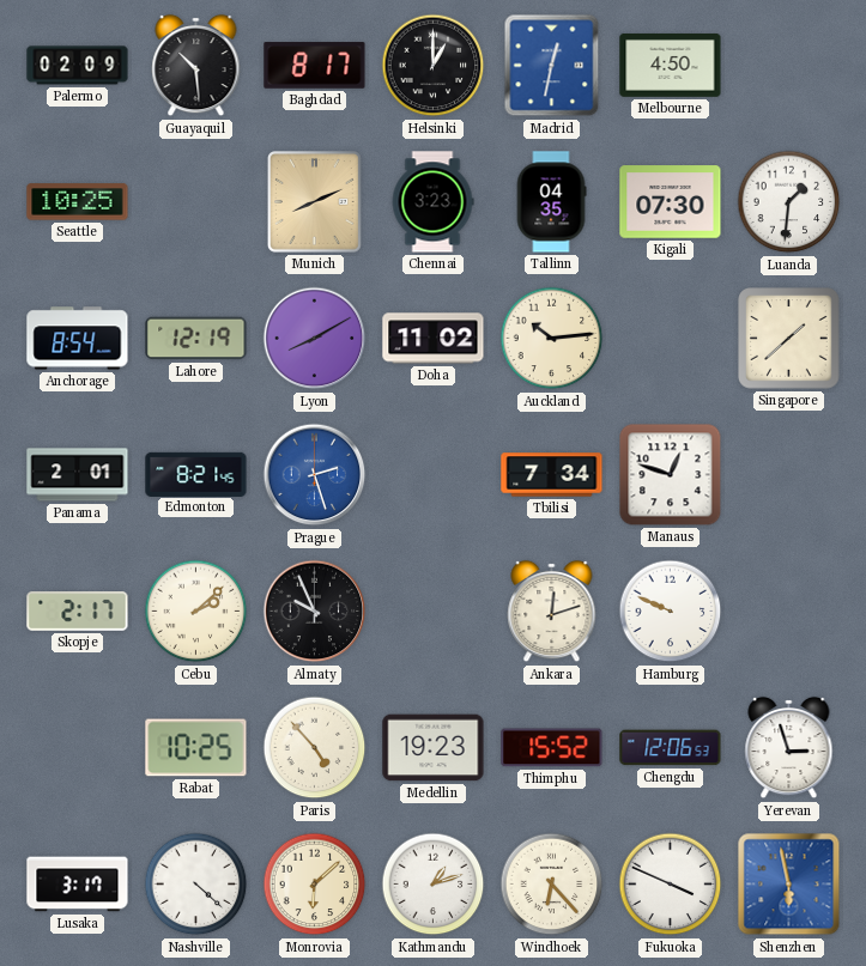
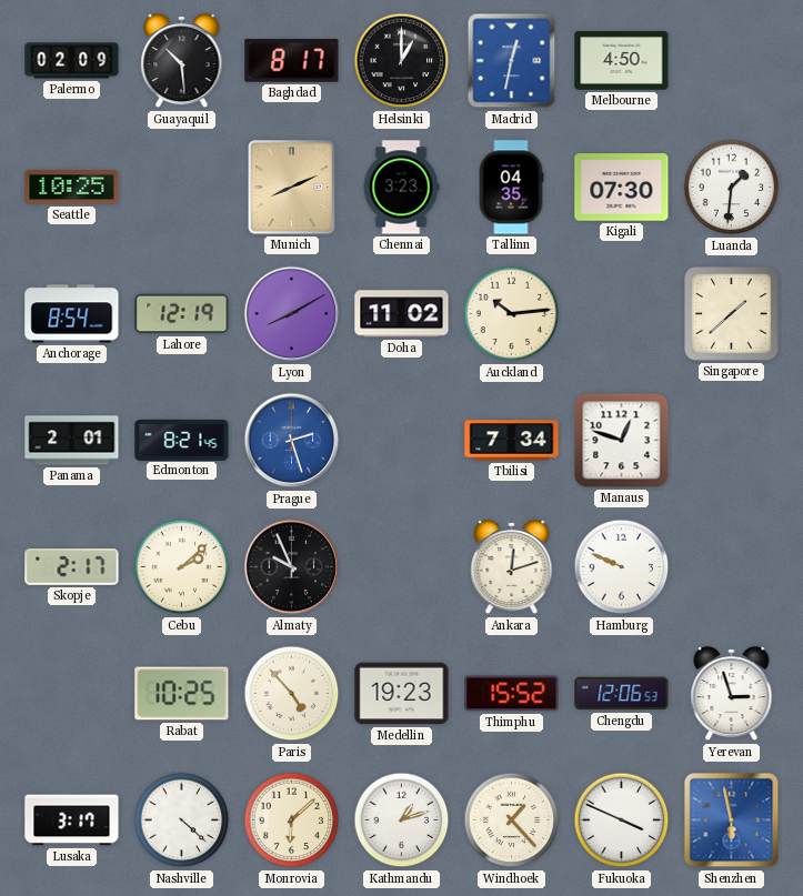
Windhoek: 6:23 -> 1:23 (512, 821)
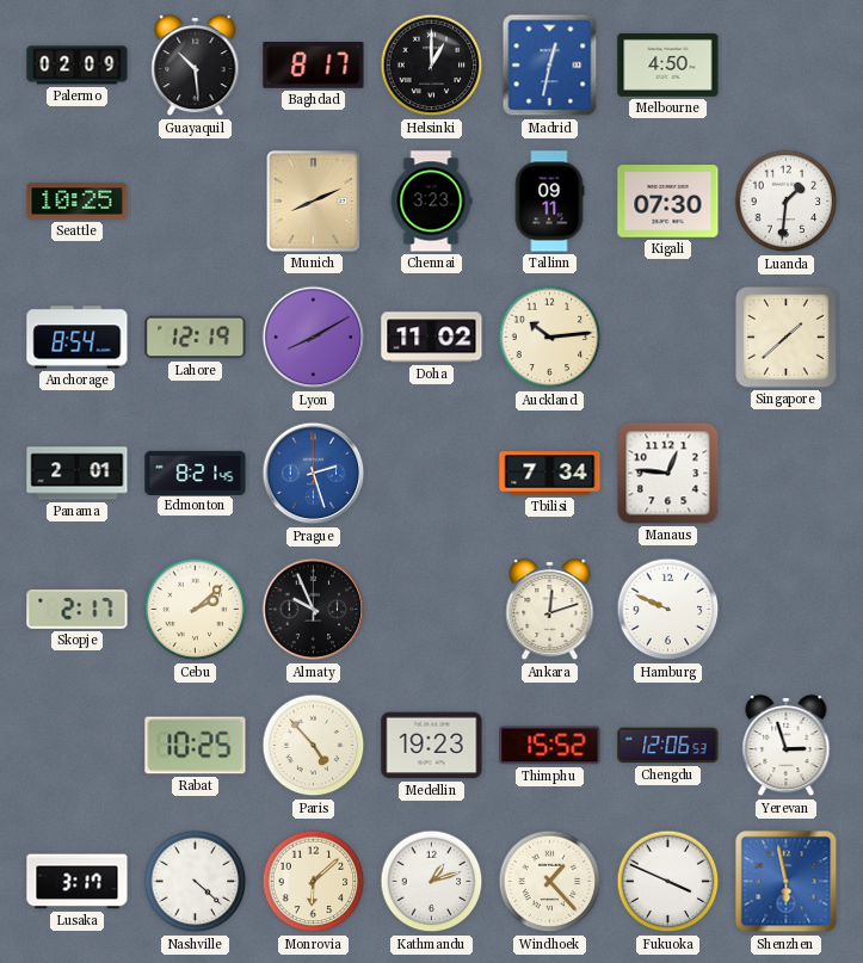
Tallinn: 04:35 -> 09:11 (549, 202)
Manaus: 12:48 -> 12:46 (668, 474)
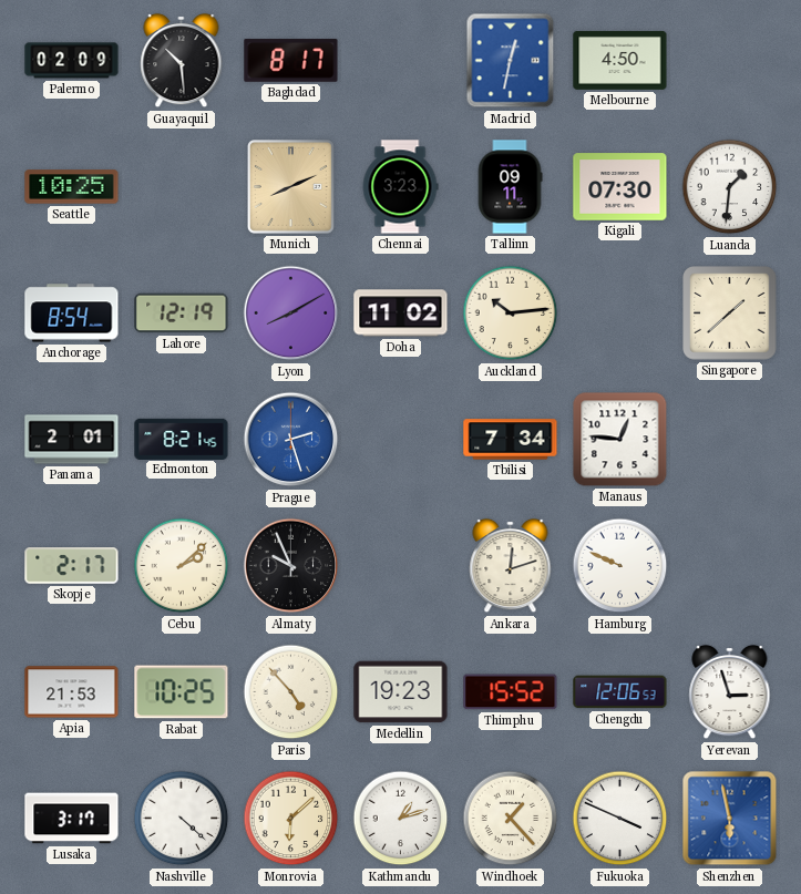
Helsinki: 1:00 -> none (432, 66)
Apia: none -> 21:53 (72, 692)
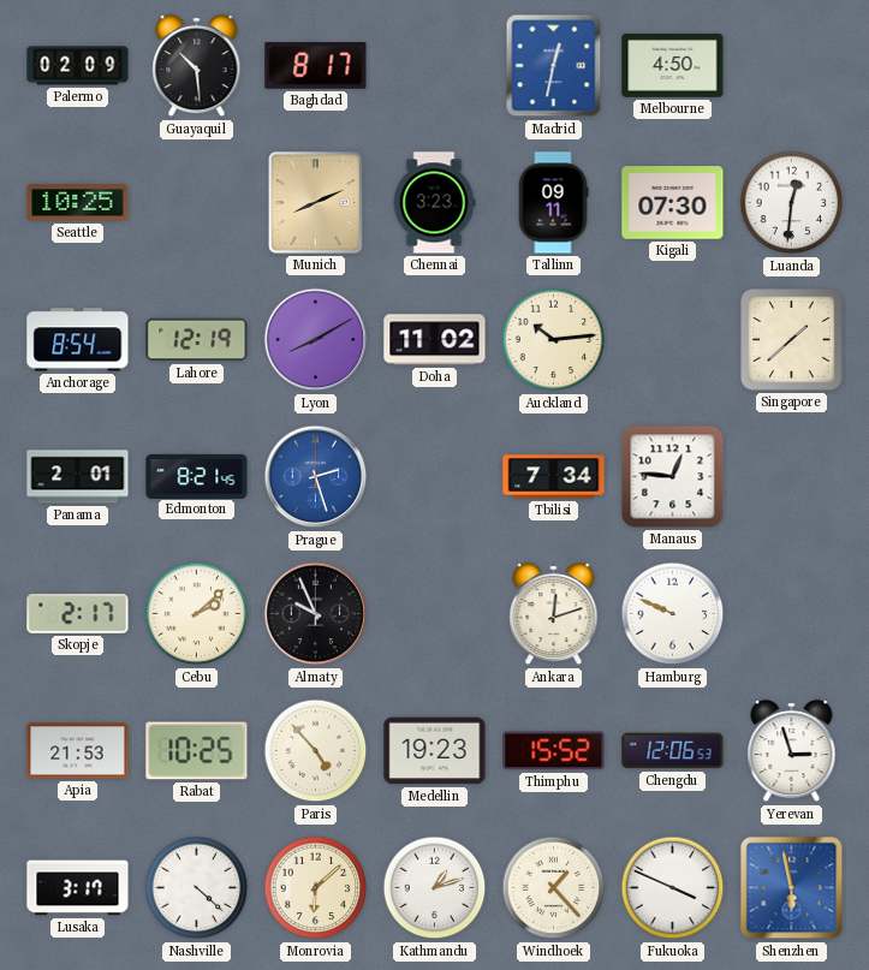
Luanda: 1:31 -> 12:31 (792, 203)
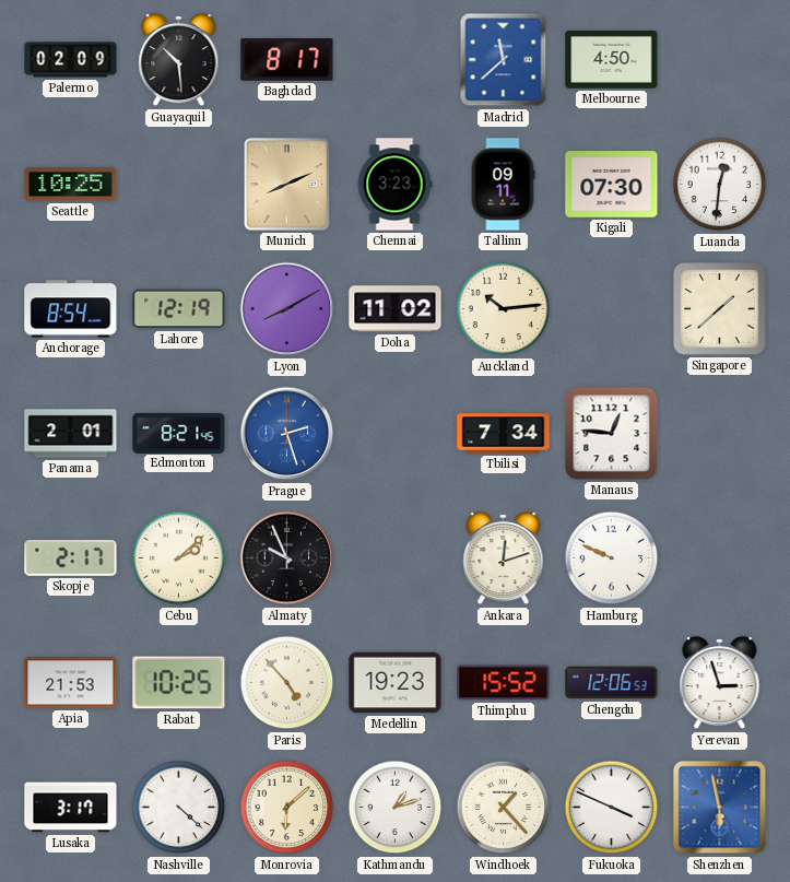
Madrid: 12:32 -> 11:38 (504, 60)
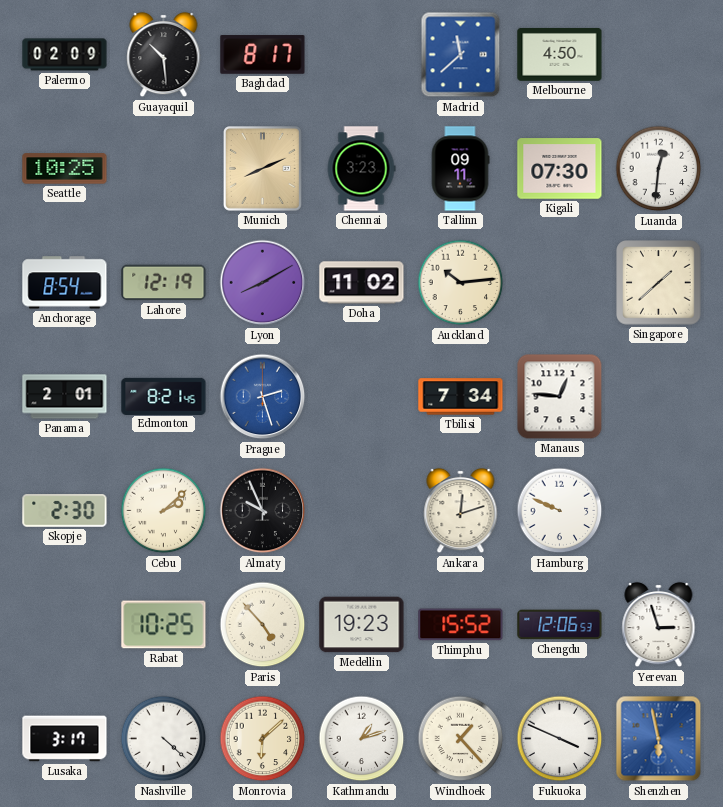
Skopje: 2:17 -> 2:30 (65, 511)
Apia: 21:53 -> none (71, 683)
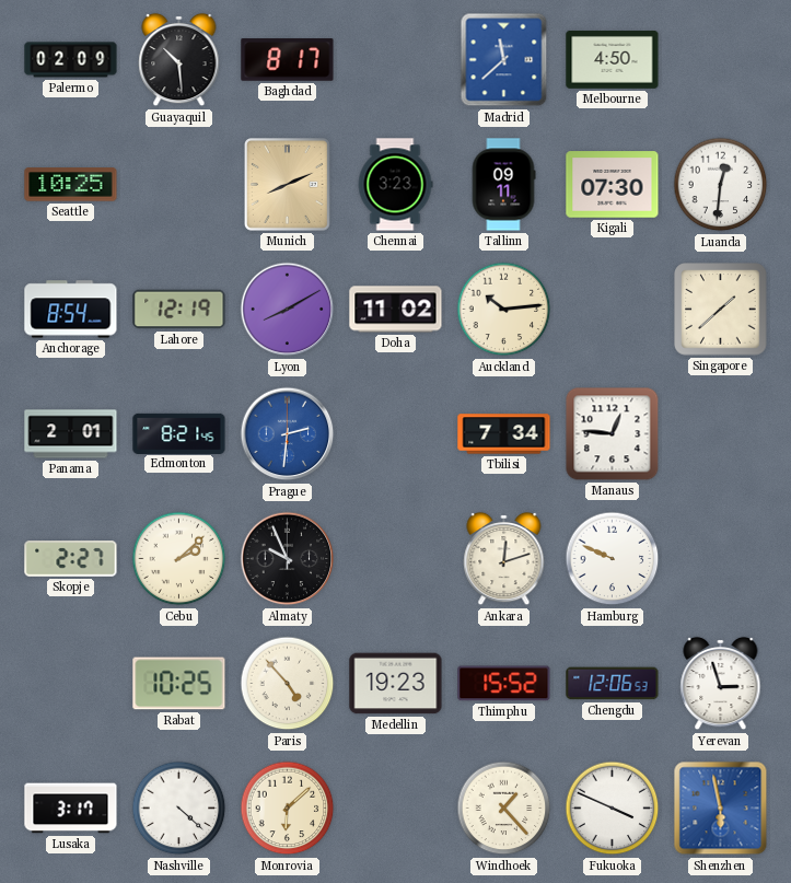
Prague: 2:27 -> 2:31 (288, 434)
Skopje: 2:30 -> 2:27 (71, 559)
Kathmandu: 1:12 -> none (362, 739)
